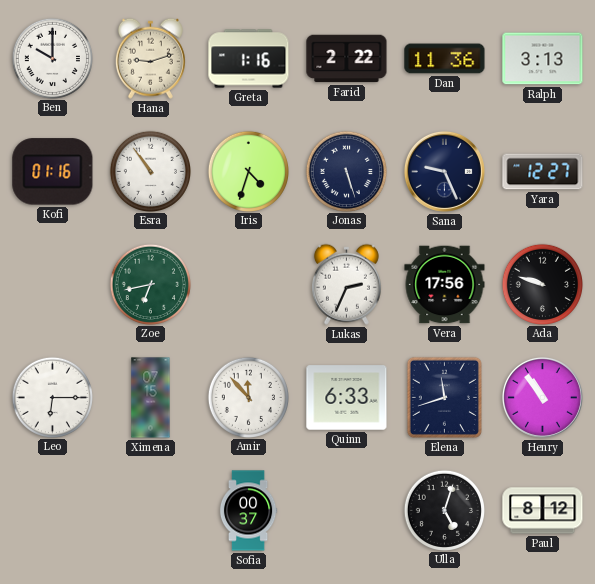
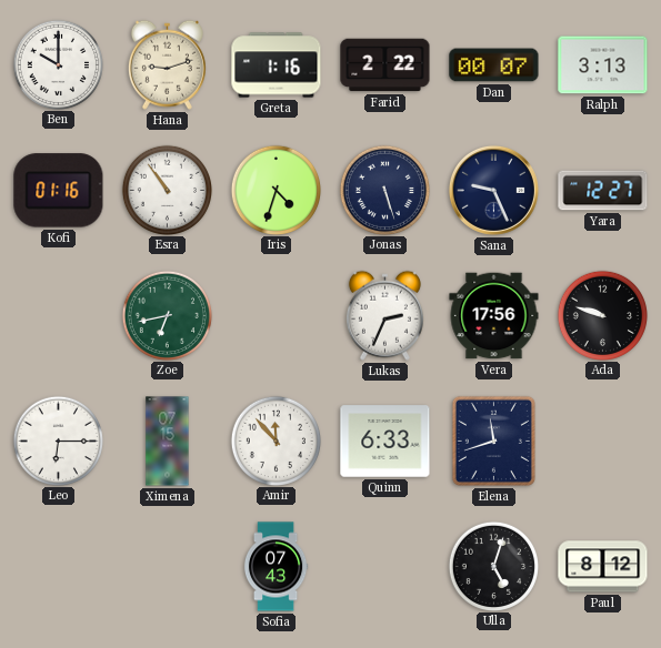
Dan: 11:36 -> 00:07 (494, 65)
Henry: 10:54 -> none (542, 397)
Sofia: 00:37 -> 07:43 (276, 567)
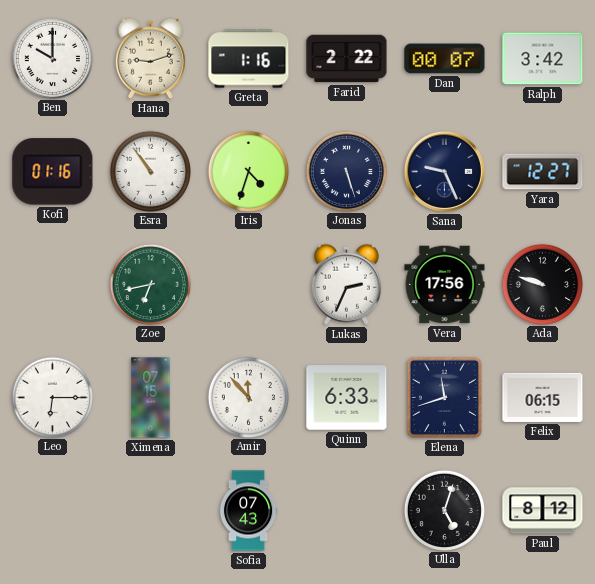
Ralph: 3:13 -> 3:42 (543, 59)
Felix: none -> 06:15 (543, 397)
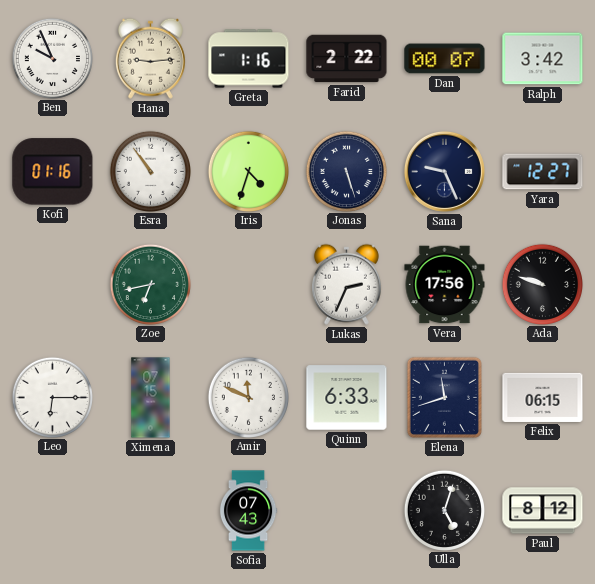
Ben: 10:00 -> 9:56 (52, 58)
Hana: 9:12 -> 9:14 (150, 58)
Amir: 11:53 -> 11:49 (248, 397)
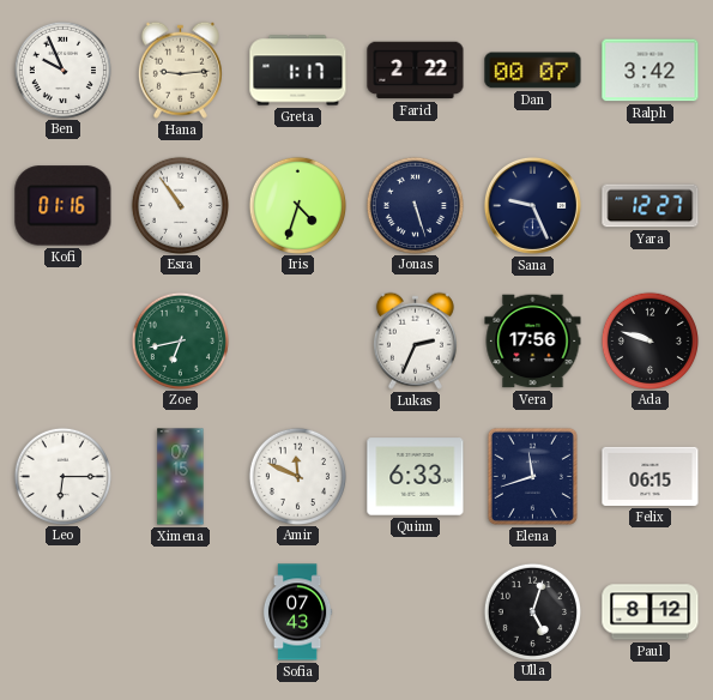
Greta: 1:16 -> 1:17 (298, 71)
